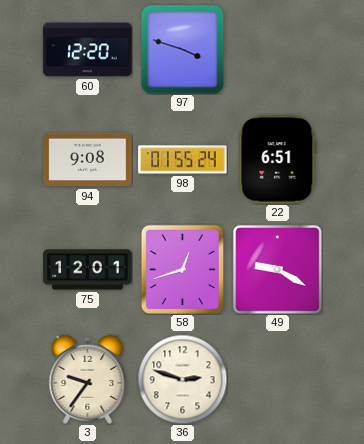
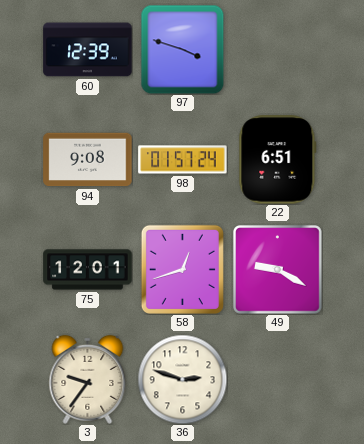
60: 12:20 -> 12:39 (88, 50)
98: 01:55 -> 01:57 (183, 160)
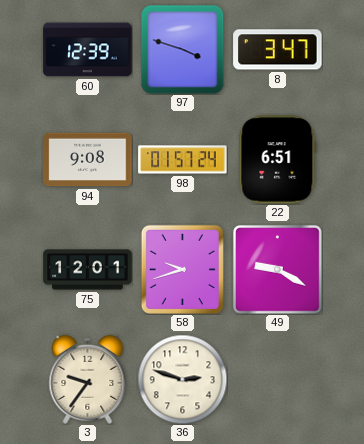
8: none -> 3:47 (278, 50)
58: 12:42 -> 9:42 (182, 269)
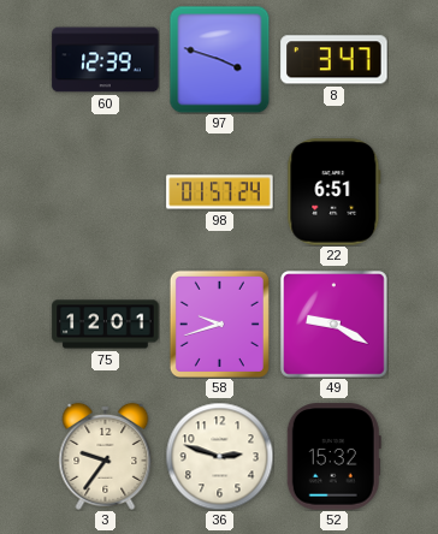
94: 9:08 -> none (88, 160)
52: none -> 15:32 (333, 457)
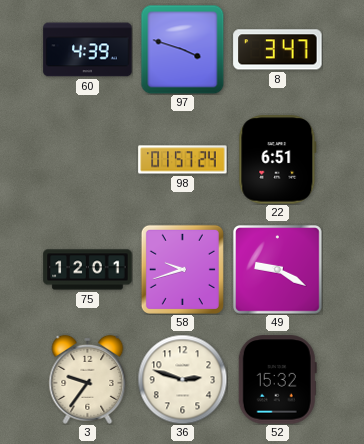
60: 12:39 -> 4:39 (88, 50)
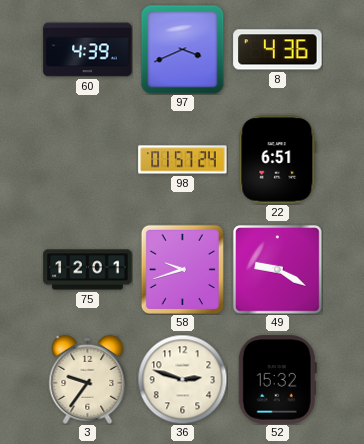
97: 3:48 -> 3:41 (183, 49)
8: 3:47 -> 4:36 (278, 50)
